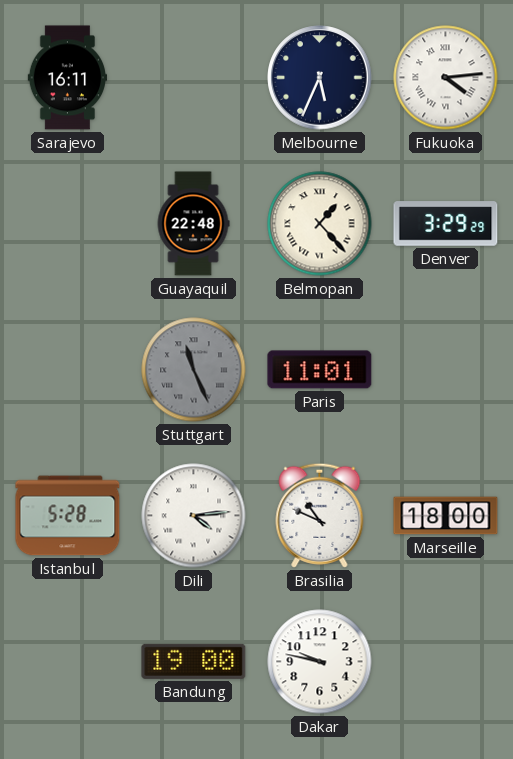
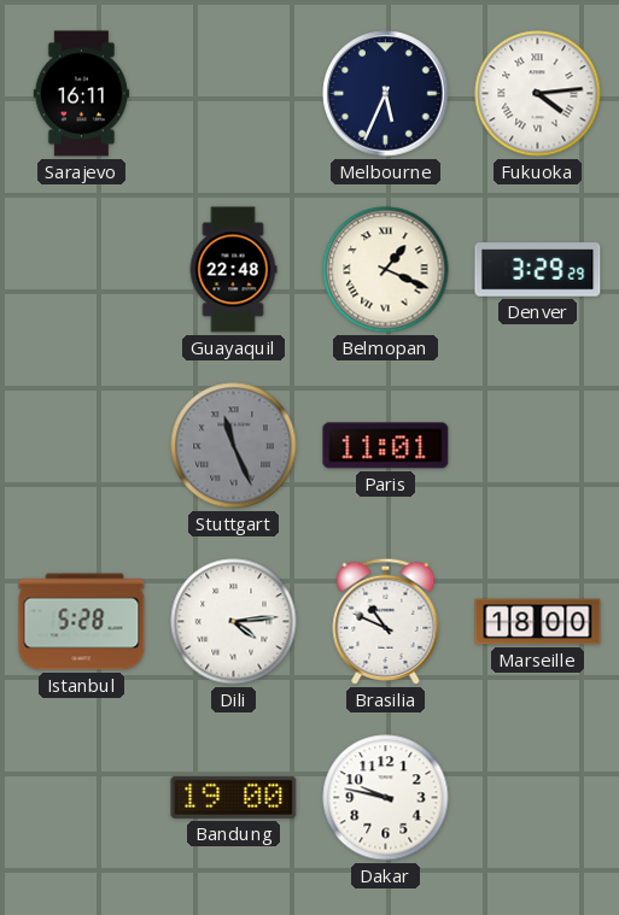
Belmopan: 1:23 -> 1:19 (386, 270)
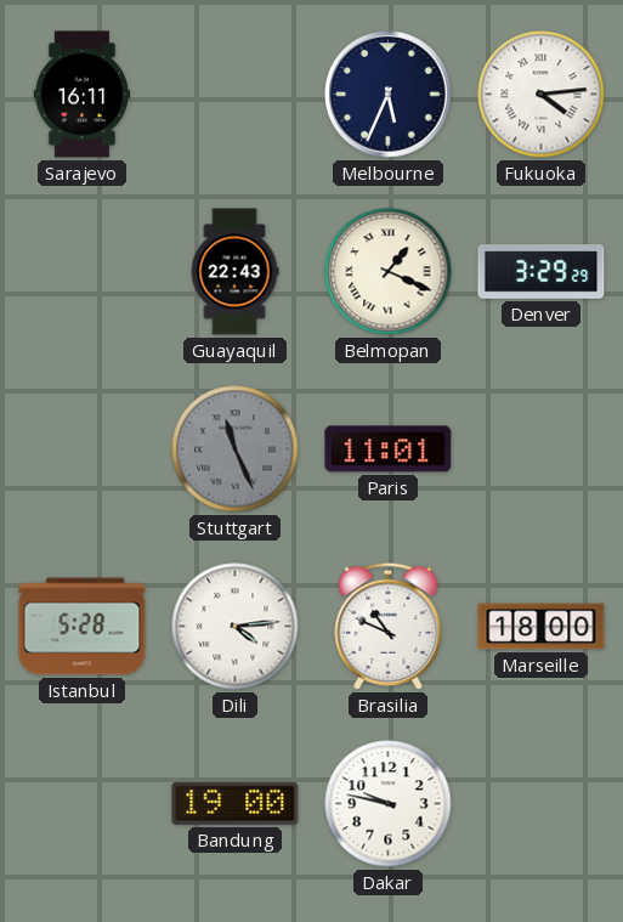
Guayaquil: 22:48 -> 22:43 (234, 272)
